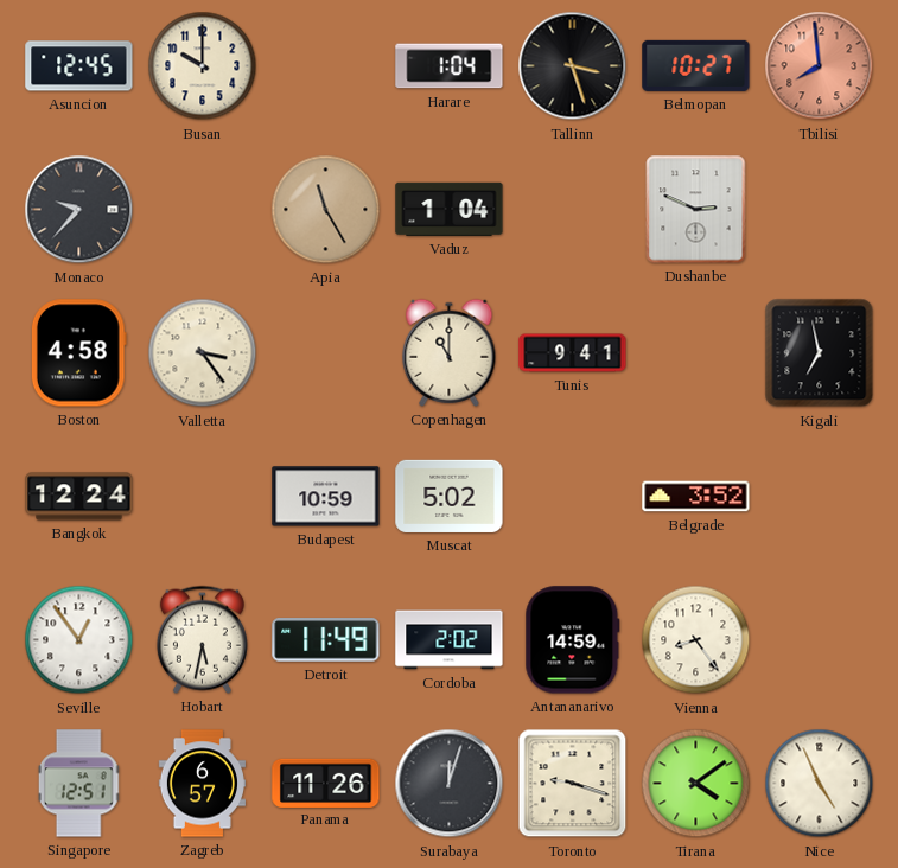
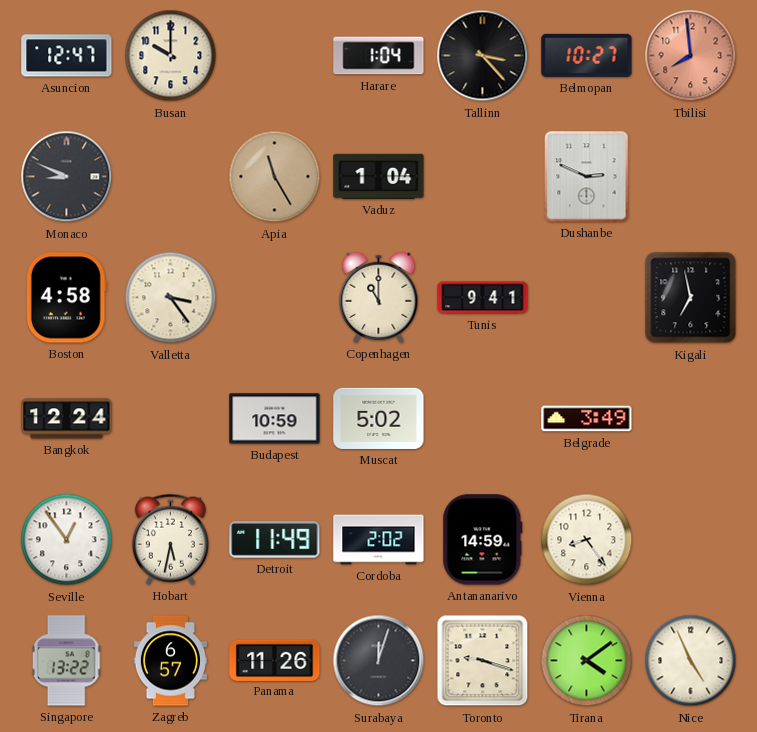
Asuncion: 12:45 -> 12:47 (67, 56)
Tallinn: 3:27 -> 3:23 (483, 56)
Monaco: 9:37 -> 8:49 (67, 177)
Belgrade: 3:52 -> 3:49 (587, 419)
Singapore: 12:51 -> 13:22 (67, 661)
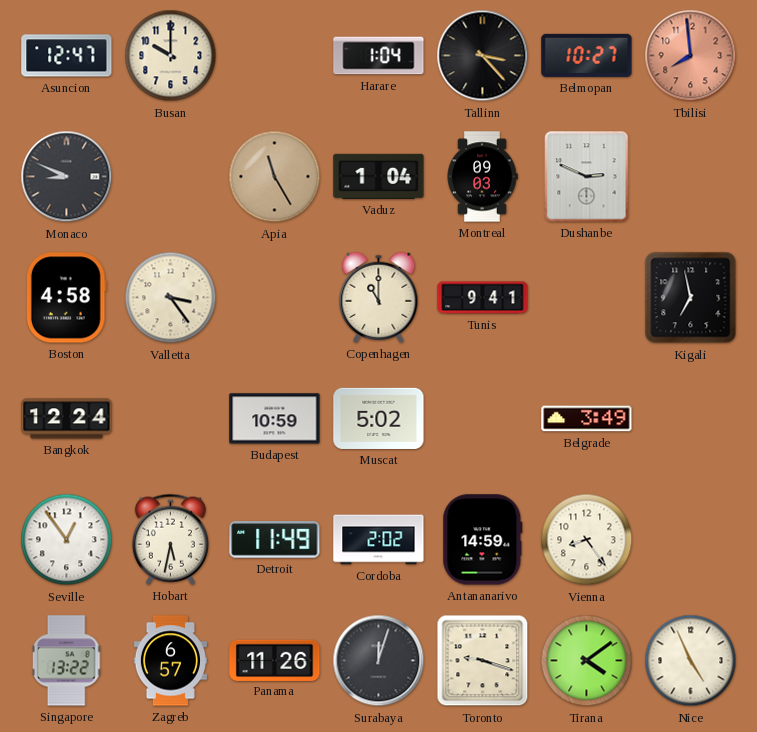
Montreal: none -> 09:03 (482, 177)
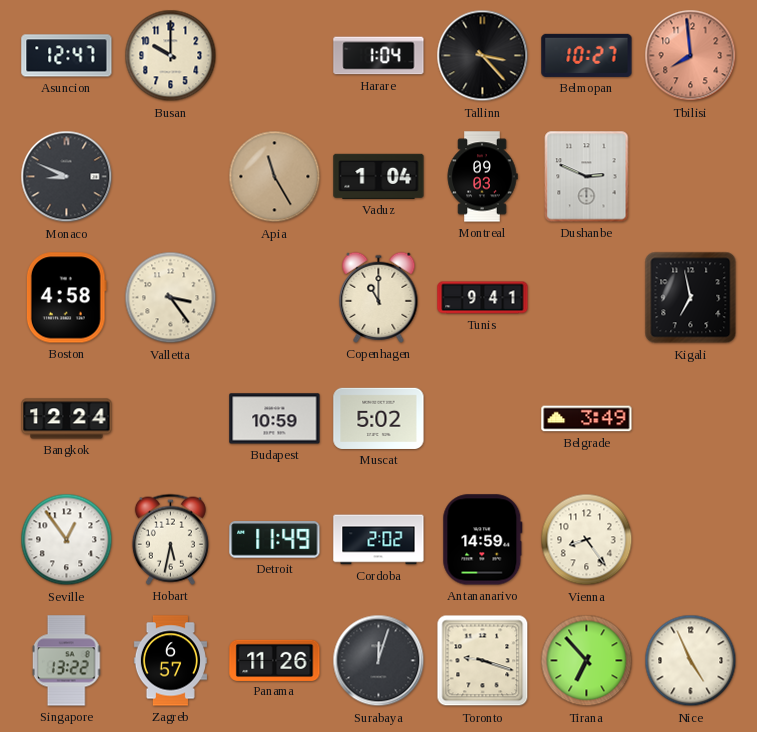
Tirana: 4:09 -> 6:53 (587, 661)
